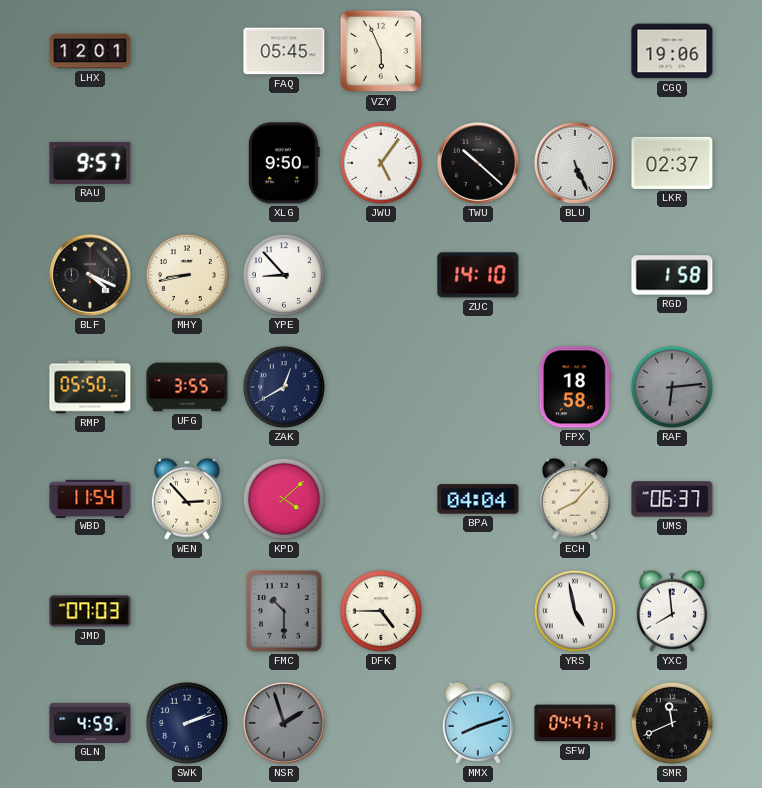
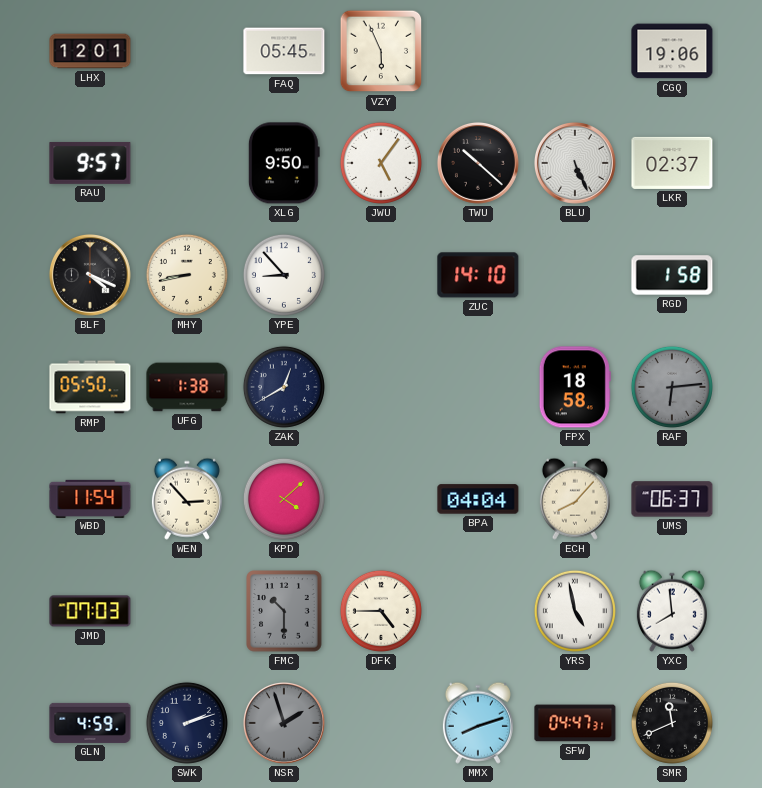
UFG: 3:55 -> 1:38 (187, 387)
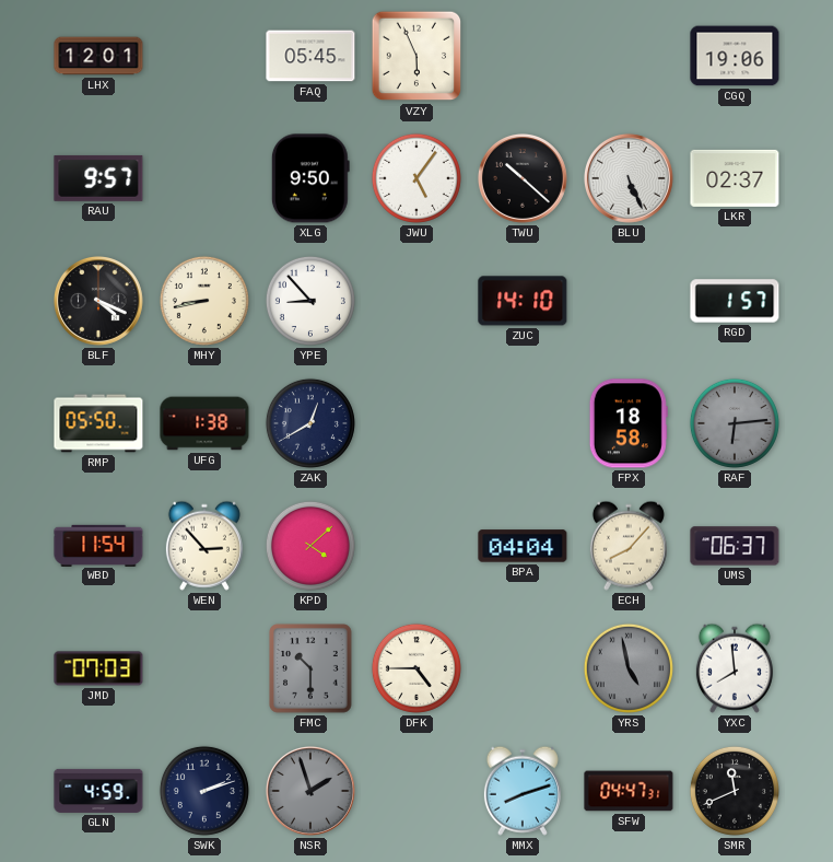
RGD: 1:58 -> 1:57 (735, 301)
YRS dial: white -> grey (629, 668)
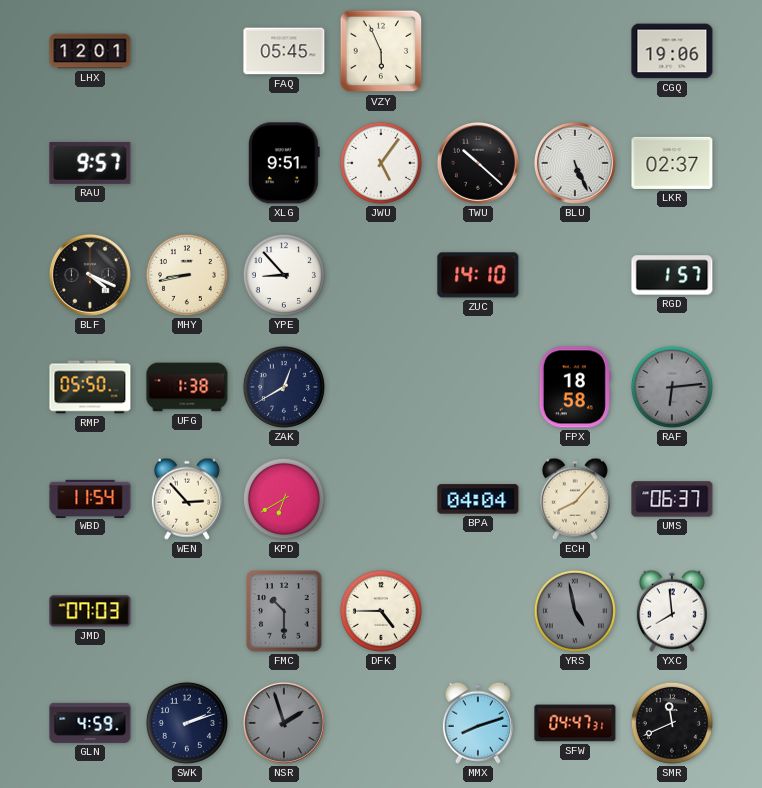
XLG: 9:50 -> 9:51 (284, 163)
KPD: 4:08 -> 6:40 (284, 499)
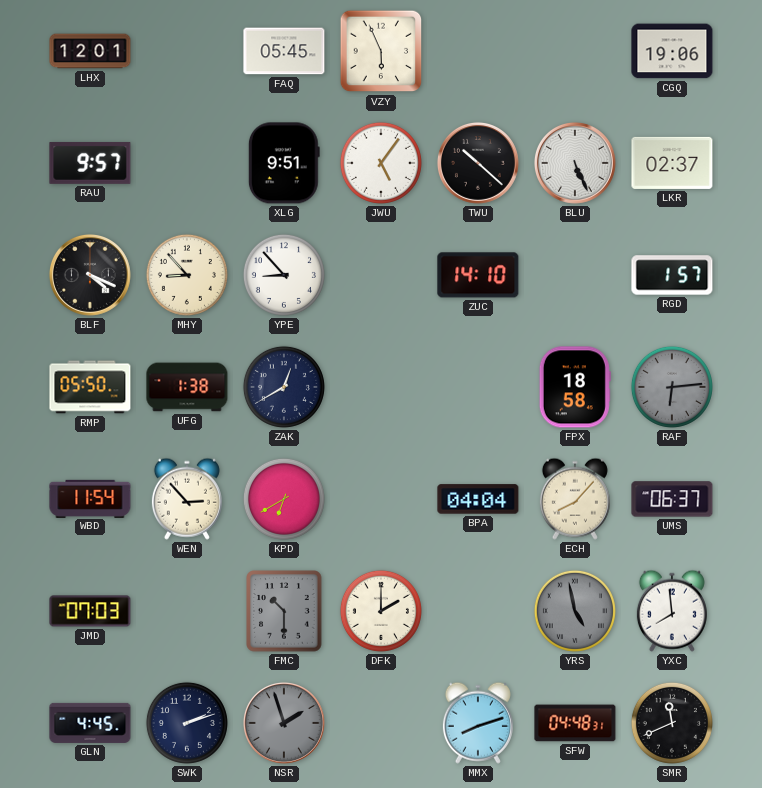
MHY: 8:43 -> 8:53 (187, 275)
DFK: 4:45 -> 2:00 (381, 611)
GLN: 4:59 -> 4:45 (90, 723)
SFW: 04:47 -> 04:48 (575, 723)
